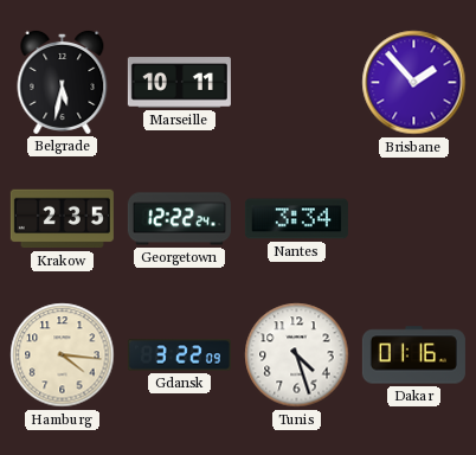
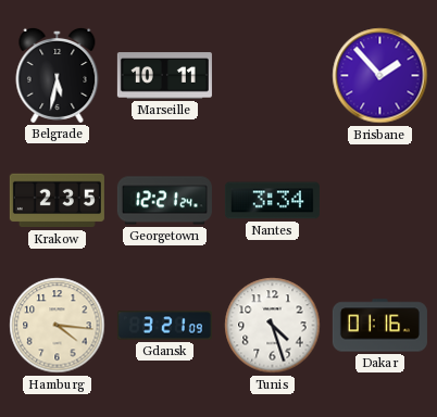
Georgetown: 12:22 -> 12:21 (164, 201)
Gdansk: 3:22 -> 3:21 (164, 326)
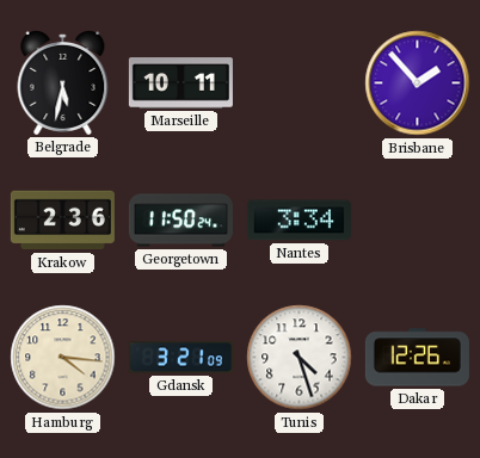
Krakow: 2:35 -> 2:36 (62, 221)
Georgetown: 12:21 -> 11:50 (180, 221)
Dakar: 01:16 -> 12:26 (417, 358)
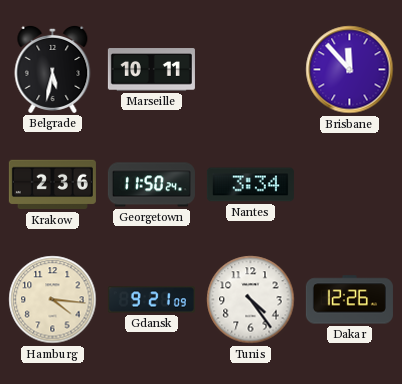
Brisbane: 1:53 -> 11:53 (350, 70)
Gdansk: 3:21 -> 9:21 (151, 300)
Tunis: 4:27 -> 4:24 (251, 300)
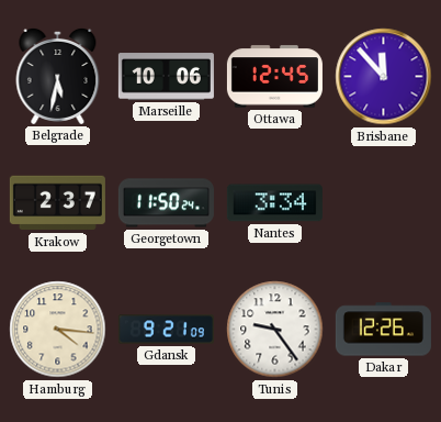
Marseille: 10:11 -> 10:06 (166, 77)
Ottawa: none -> 12:45 (274, 77)
Krakow: 2:36 -> 2:37 (57, 203)
Tunis: 4:24 -> 9:24 (275, 330)
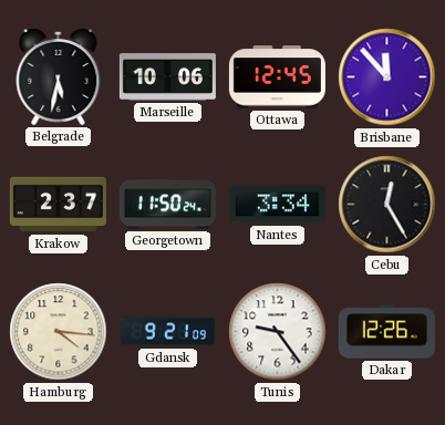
Cebu: none -> 12:25 (387, 205)
